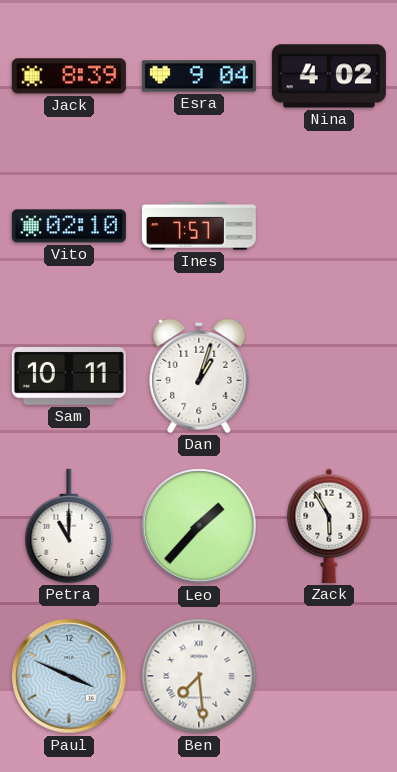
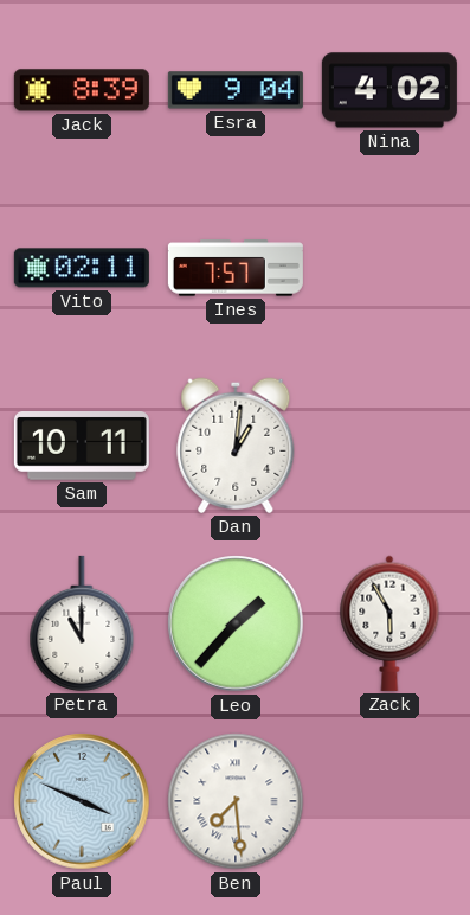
Vito: 02:10 -> 02:11 (82, 268)
Dan: 1:03 -> 1:01 (236, 446)
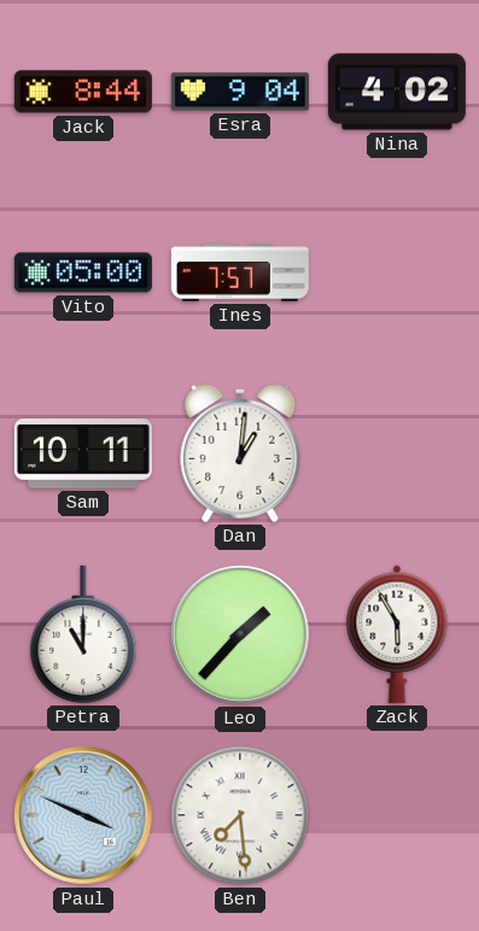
Jack: 8:39 -> 8:44 (83, 92)
Vito: 02:11 -> 05:00 (83, 273)
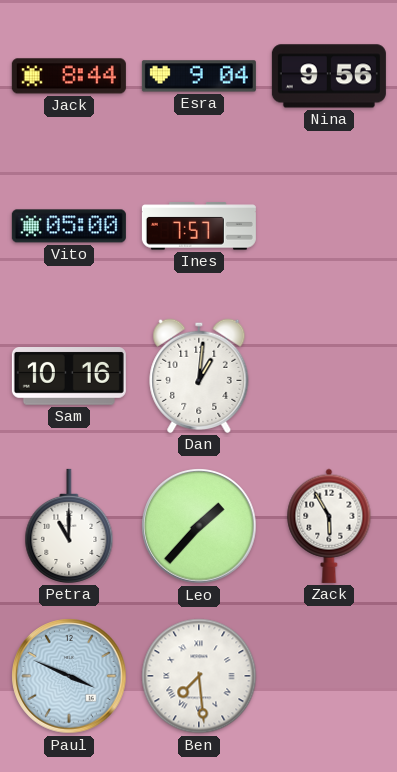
Nina: 4:02 -> 9:56 (329, 76)
Sam: 10:11 -> 10:16 (69, 377)
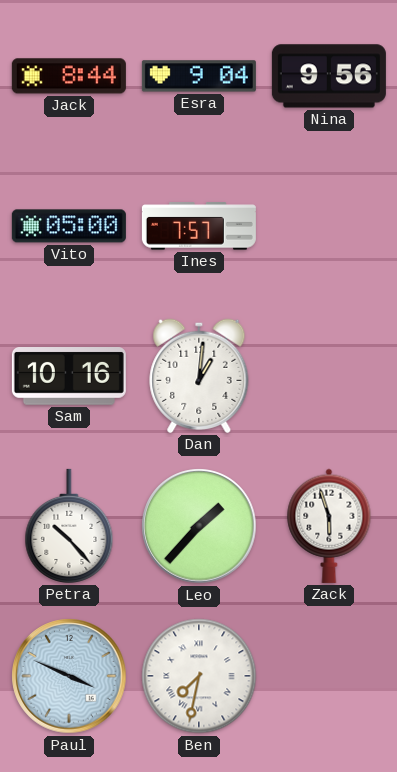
Petra: 11:00 -> 10:23 (69, 526)
Zack: 5:55 -> 5:57 (329, 526)
Ben: 7:29 -> 7:32 (199, 676)
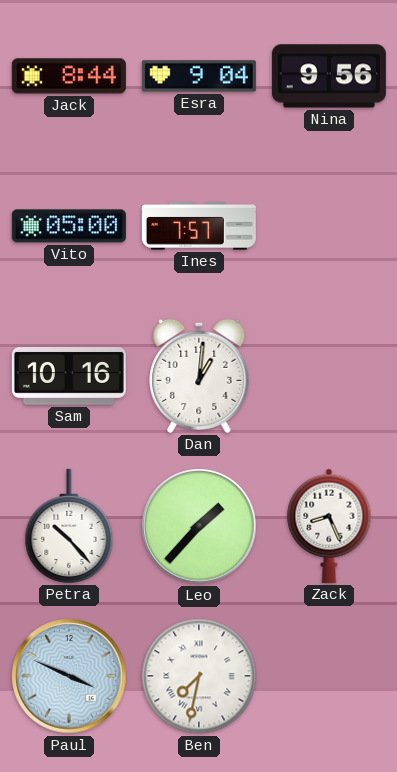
Zack: 5:57 -> 8:26 (329, 526)
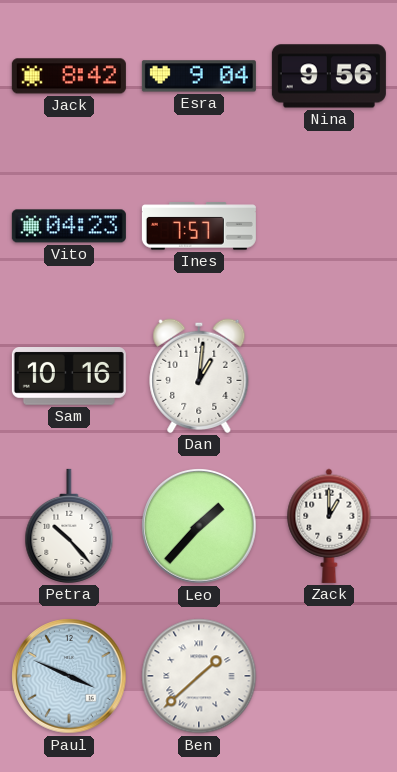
Jack: 8:44 -> 8:42 (69, 76)
Vito: 05:00 -> 04:23 (69, 226)
Zack: 8:26 -> 1:00 (329, 526)
Ben: 7:32 -> 1:38 (199, 676)
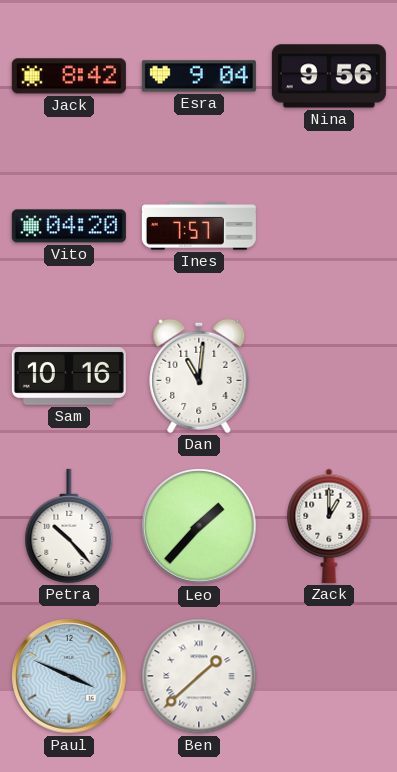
Vito: 04:23 -> 04:20 (69, 226)
Dan: 1:01 -> 11:01 (199, 376)
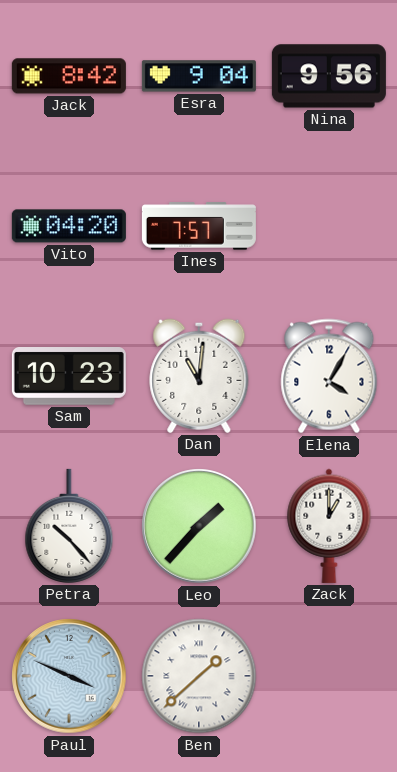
Sam: 10:16 -> 10:23 (69, 377)
Elena: none -> 4:05 (329, 376)
